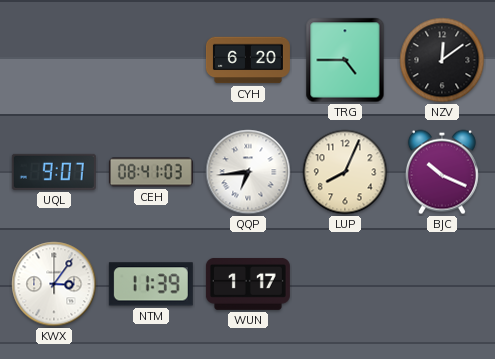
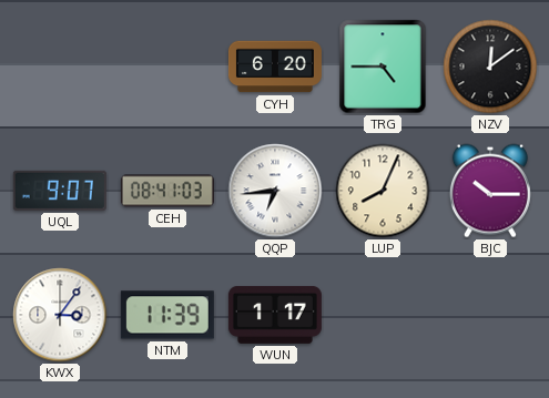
BJC: 10:19 -> 10:15 (490, 191)
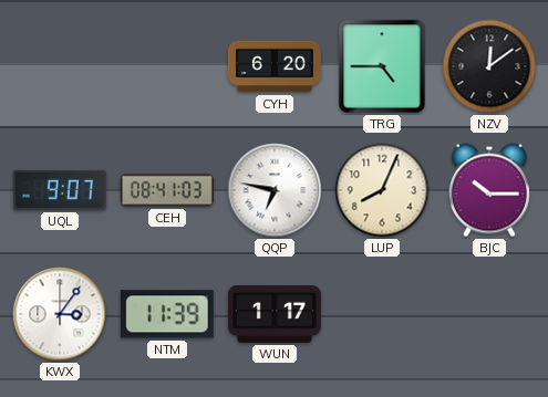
QQP: 6:44 -> 6:47 (275, 190)
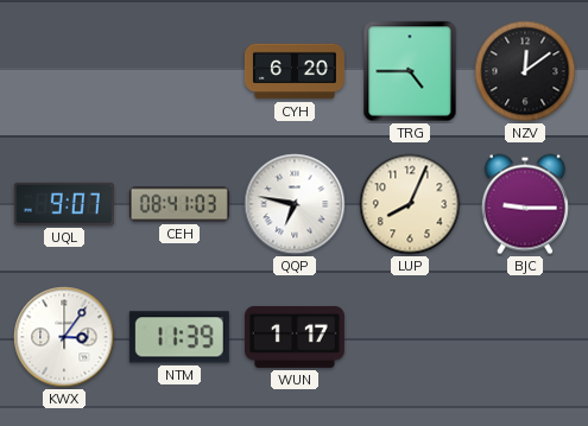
BJC: 10:15 -> 9:15 (525, 204)
